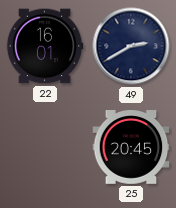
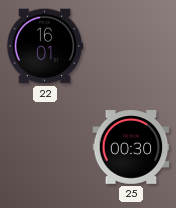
49: 2:40 -> none (131, 46)
25: 20:45 -> 00:30 (131, 148)
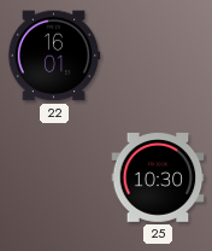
25: 00:30 -> 10:30 (158, 179)
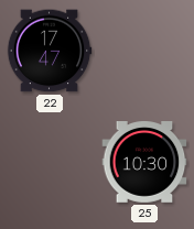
22: 16:01 -> 17:47 (50, 51)
